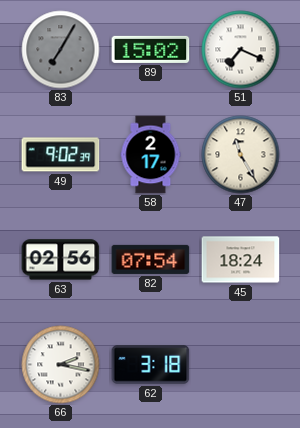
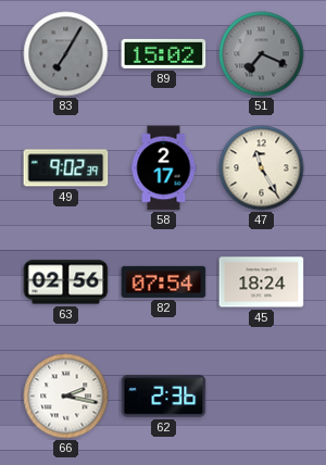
51 dial: white -> grey (262, 54)
62: 3:18 -> 2:36 (164, 397)
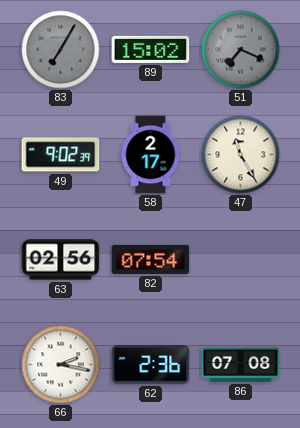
45: 18:24 -> none (262, 282)
86: none -> 07:08 (241, 364)
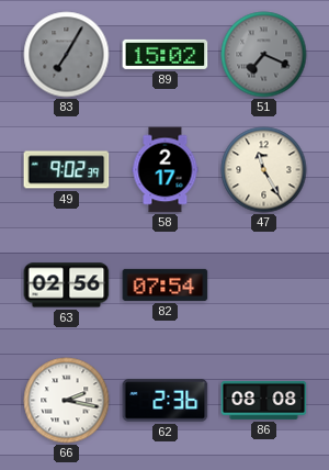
86: 07:08 -> 08:08 (264, 400)
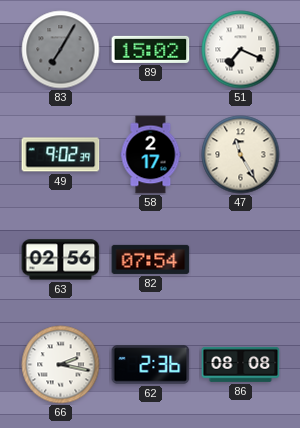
51 dial: grey -> white (241, 50)
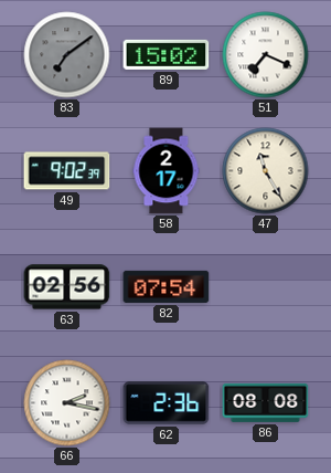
83: 7:05 -> 7:09 (67, 55)
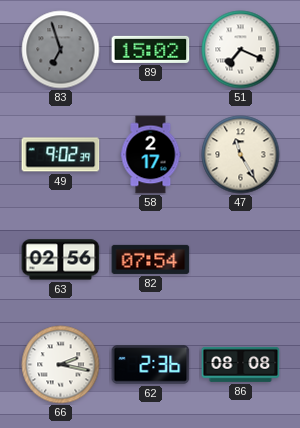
83: 7:09 -> 6:57 (61, 50)
